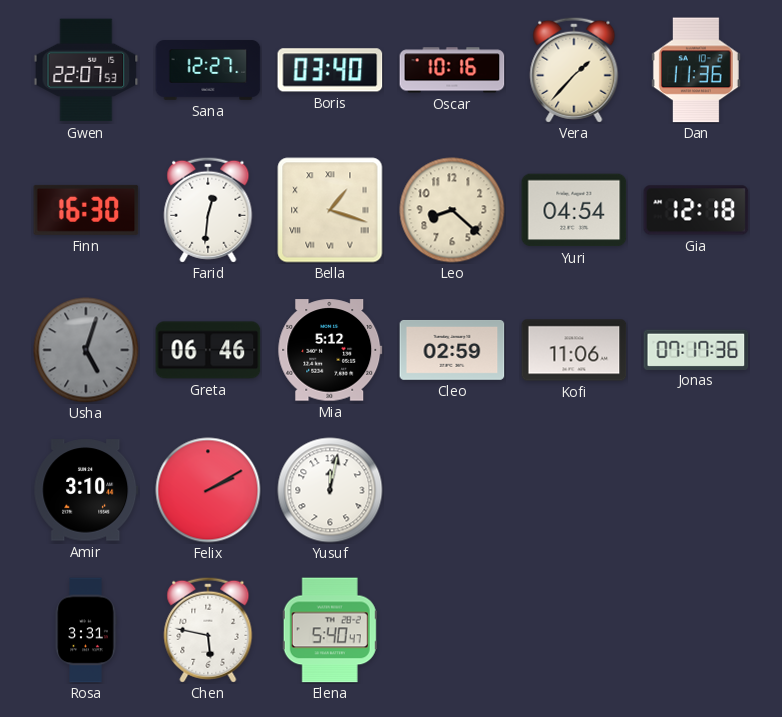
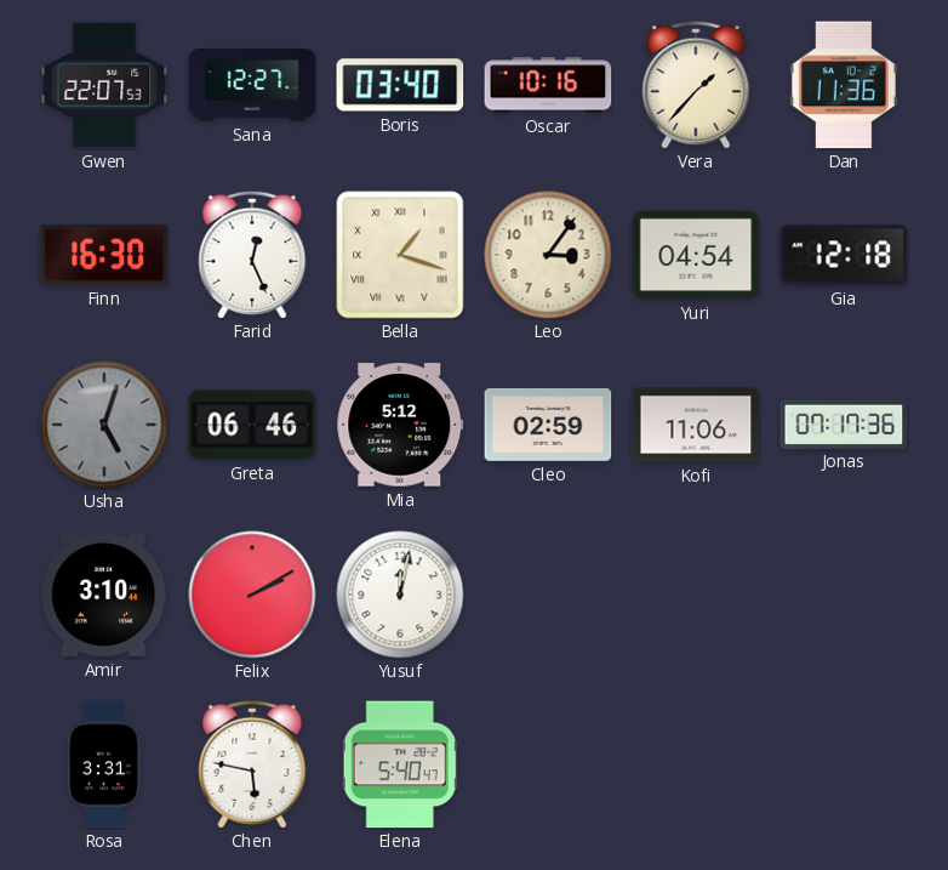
Farid: 12:31 -> 12:26 (252, 255)
Leo: 8:22 -> 3:06 (548, 255)
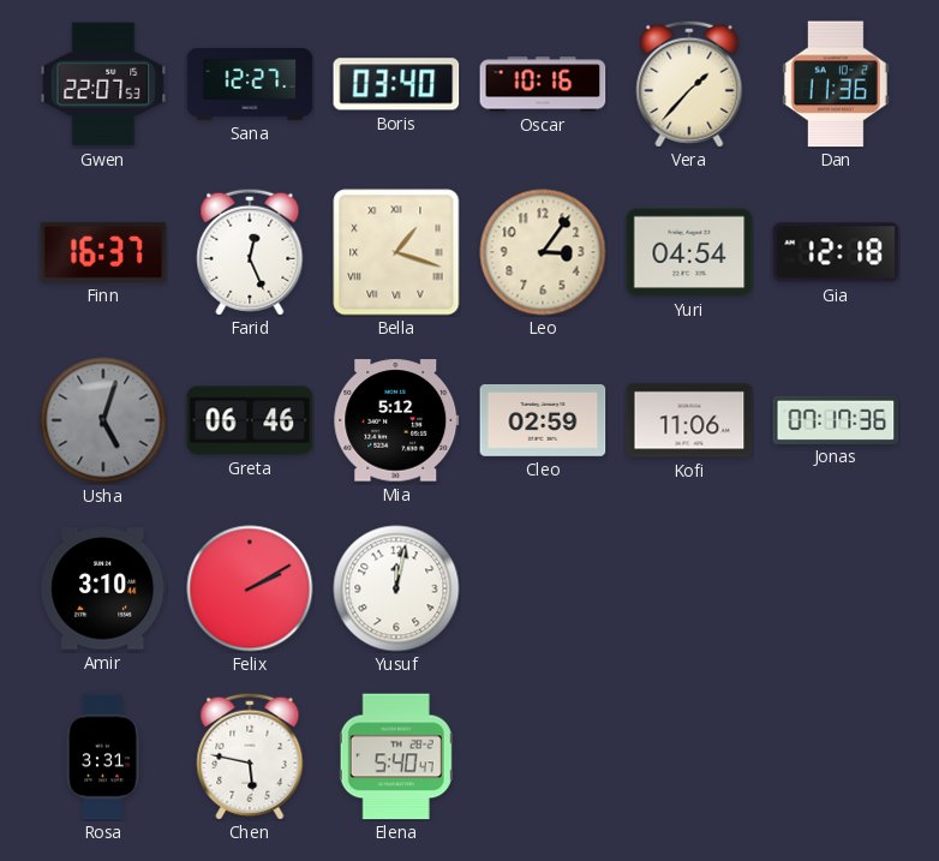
Finn: 16:30 -> 16:37 (103, 252)
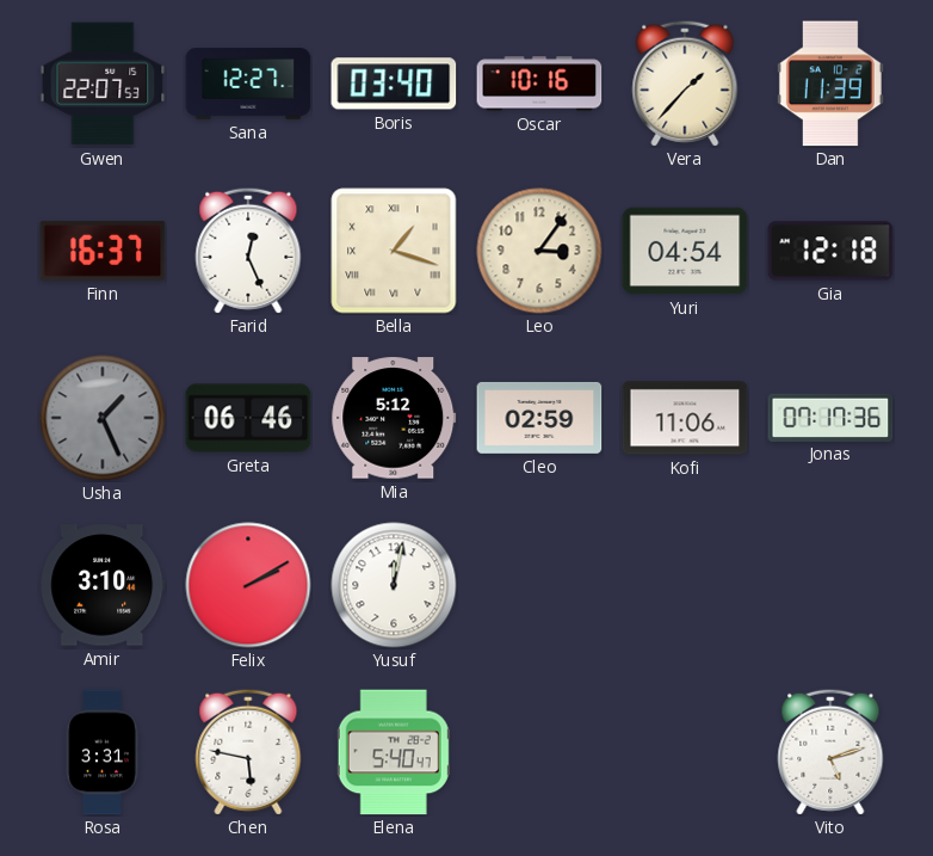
Dan: 11:36 -> 11:39 (830, 84)
Usha: 5:03 -> 1:26 (103, 418)
Vito: none -> 5:12 (830, 752)
